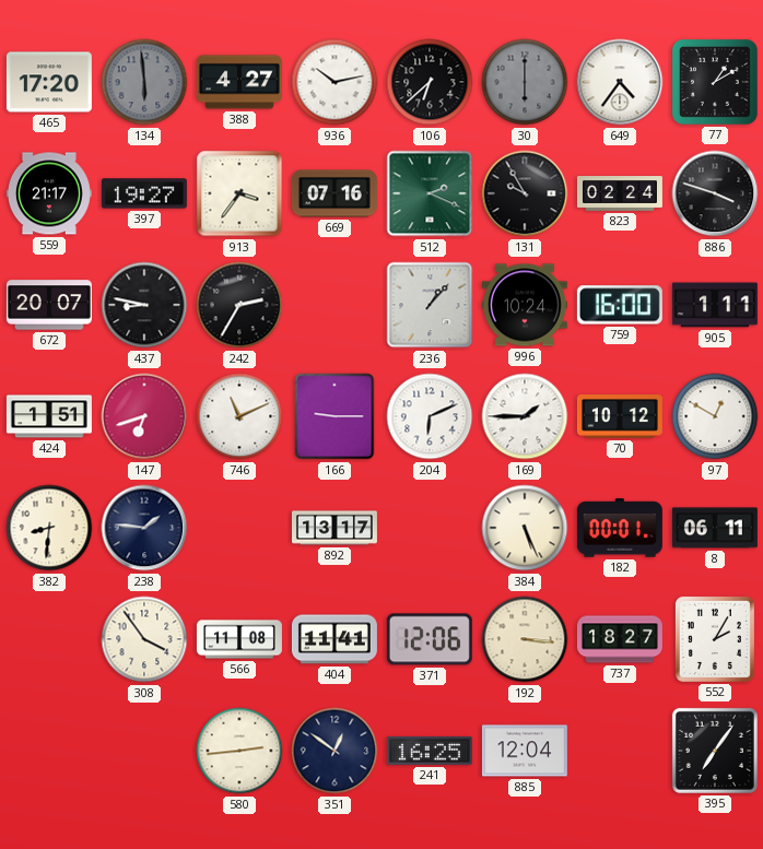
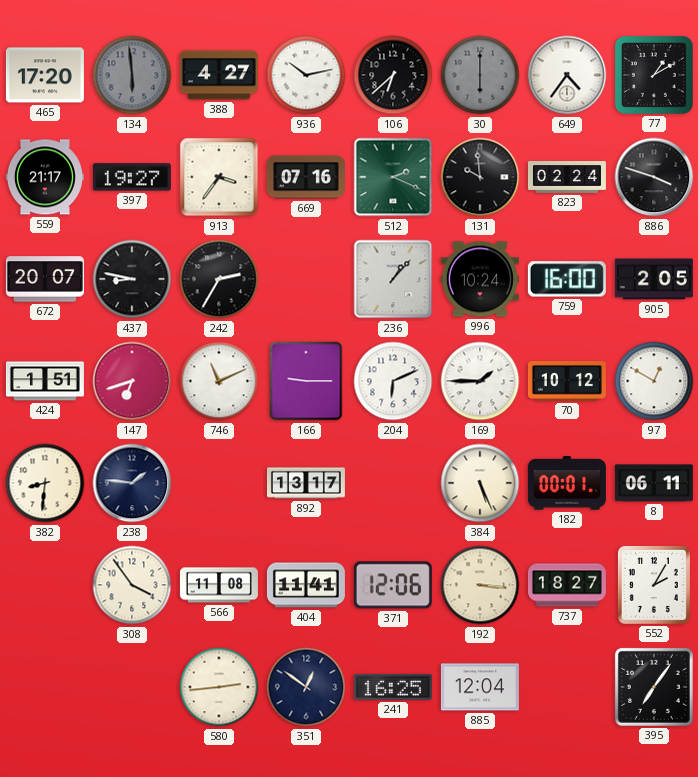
131: 9:55 -> 9:59 (480, 177)
905: 1:11 -> 2:05 (654, 279)
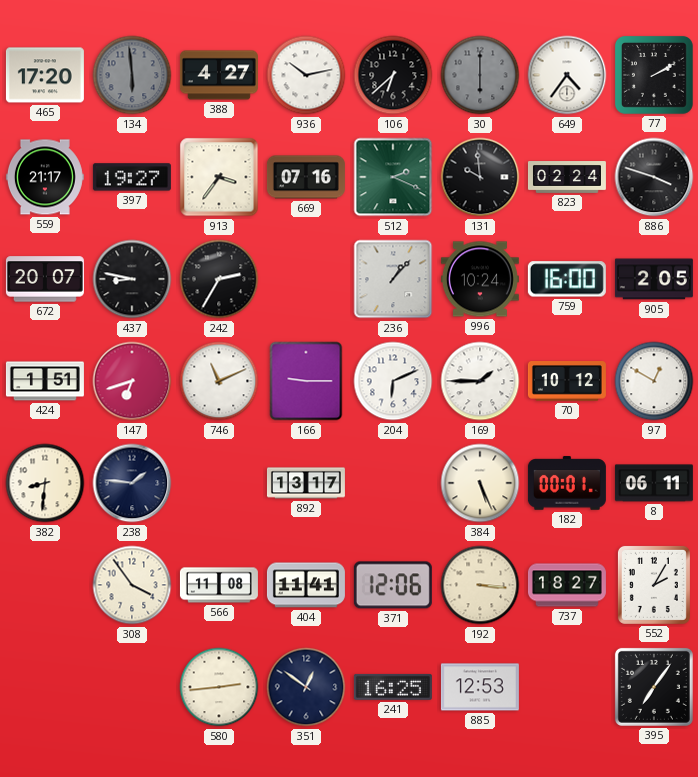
77: 1:10 -> 2:10 (654, 75)
885: 12:04 -> 12:53 (480, 687)
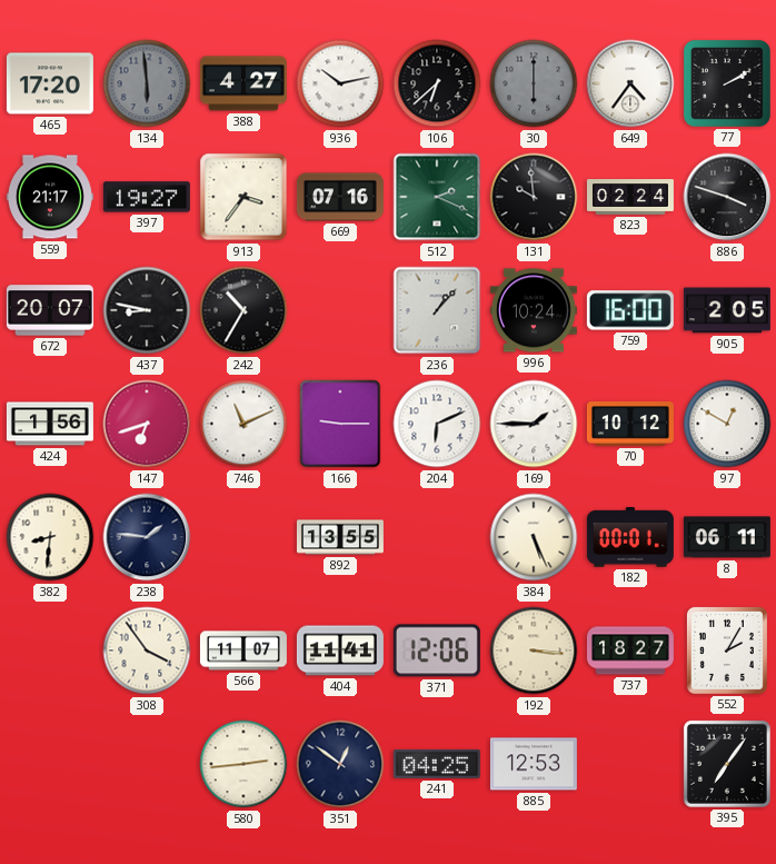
242: 2:35 -> 10:35 (243, 310)
424: 1:51 -> 1:56 (50, 424)
892: 13:17 -> 13:55 (340, 537)
566: 11:08 -> 11:07 (243, 651)
241: 16:25 -> 04:25 (437, 764)
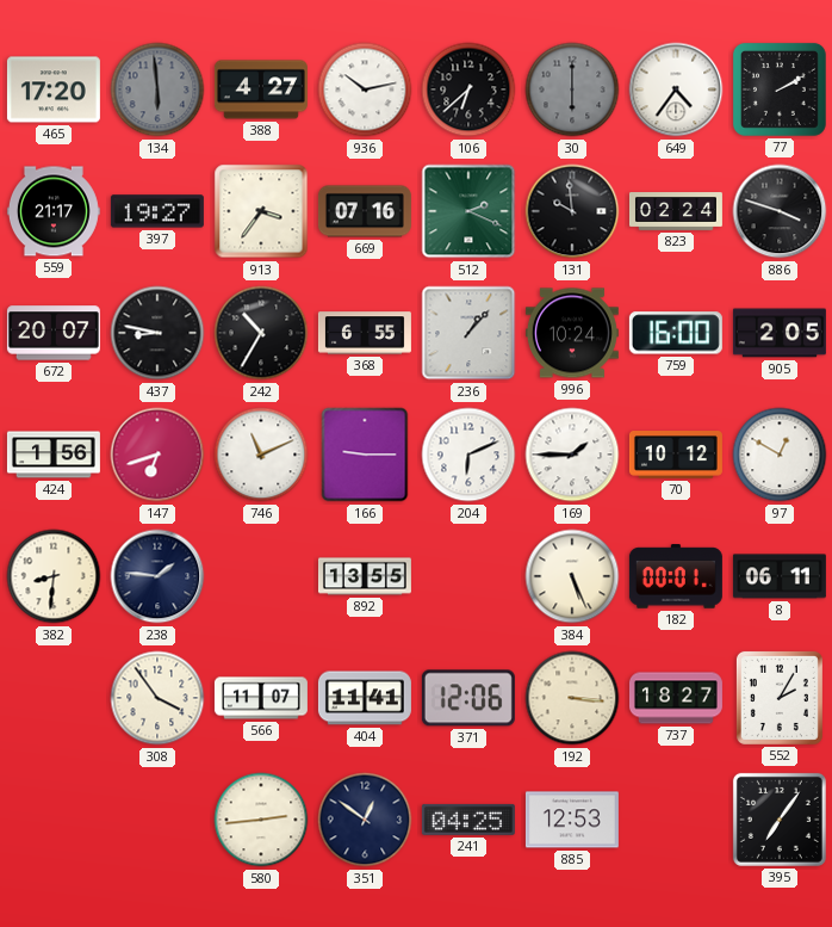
368: none -> 6:55 (365, 333)
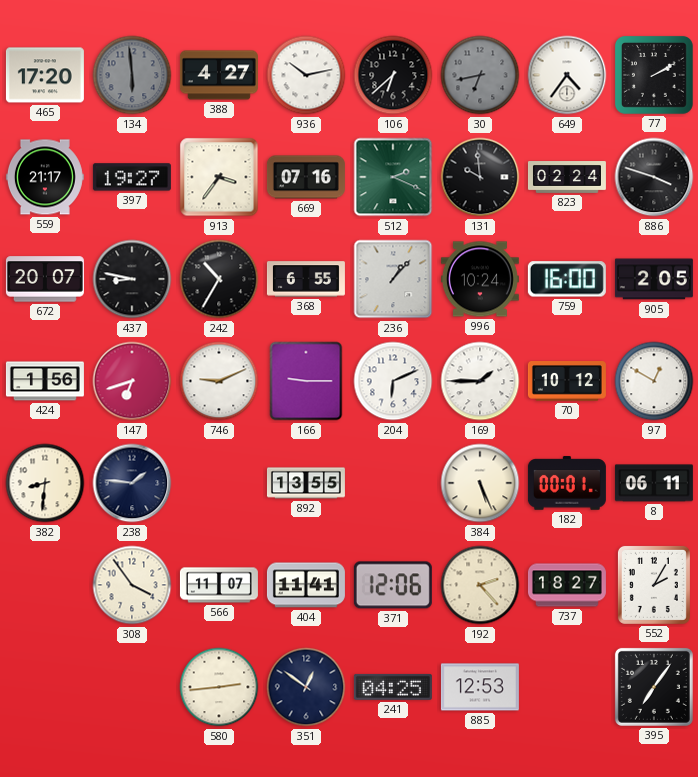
30: 6:00 -> 6:43 (480, 75)
746: 11:11 -> 9:11 (219, 381)
192: 3:16 -> 2:23 (480, 585)
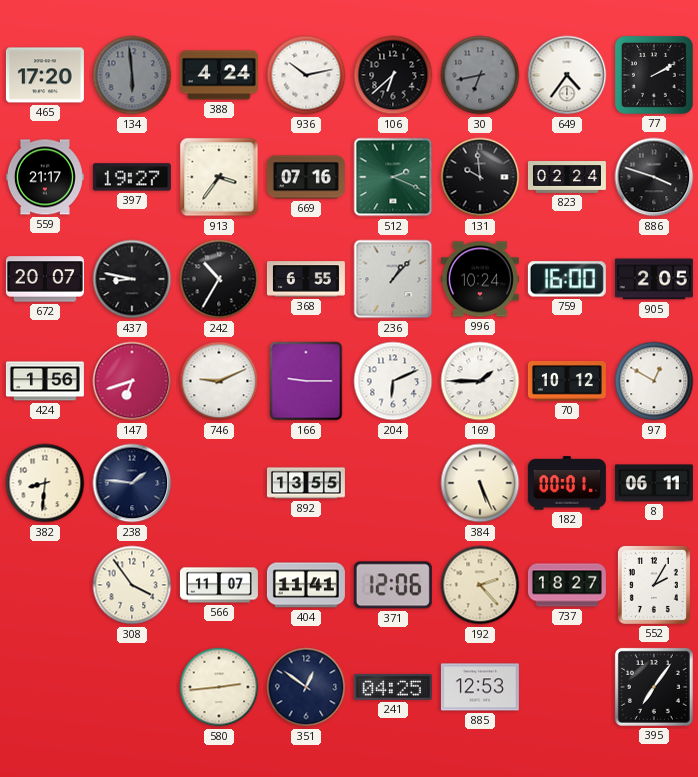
388: 4:27 -> 4:24 (219, 75)
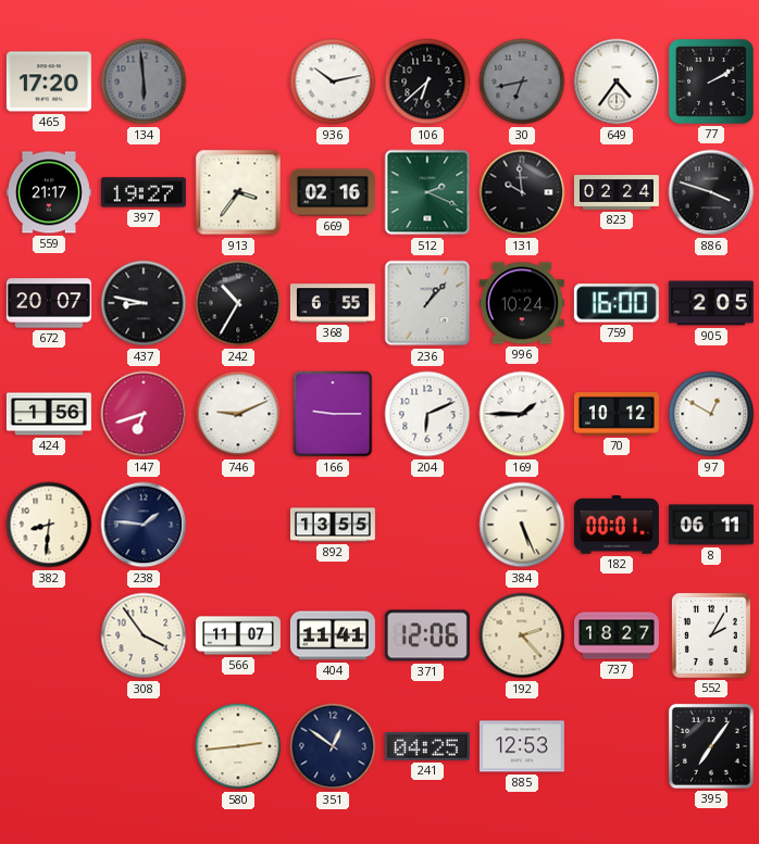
388: 4:24 -> none (219, 75)
669: 07:16 -> 02:16 (333, 192)
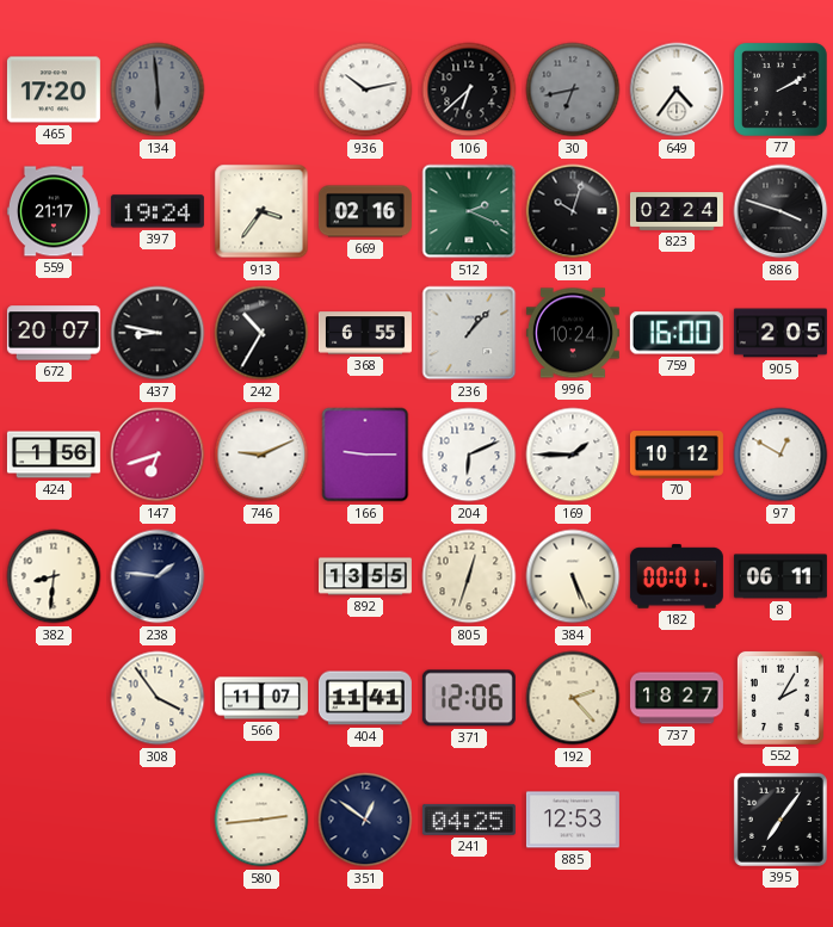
397: 19:27 -> 19:24 (158, 211)
131: 9:59 -> 10:03 (573, 211)
805: none -> 12:33 (469, 576)
